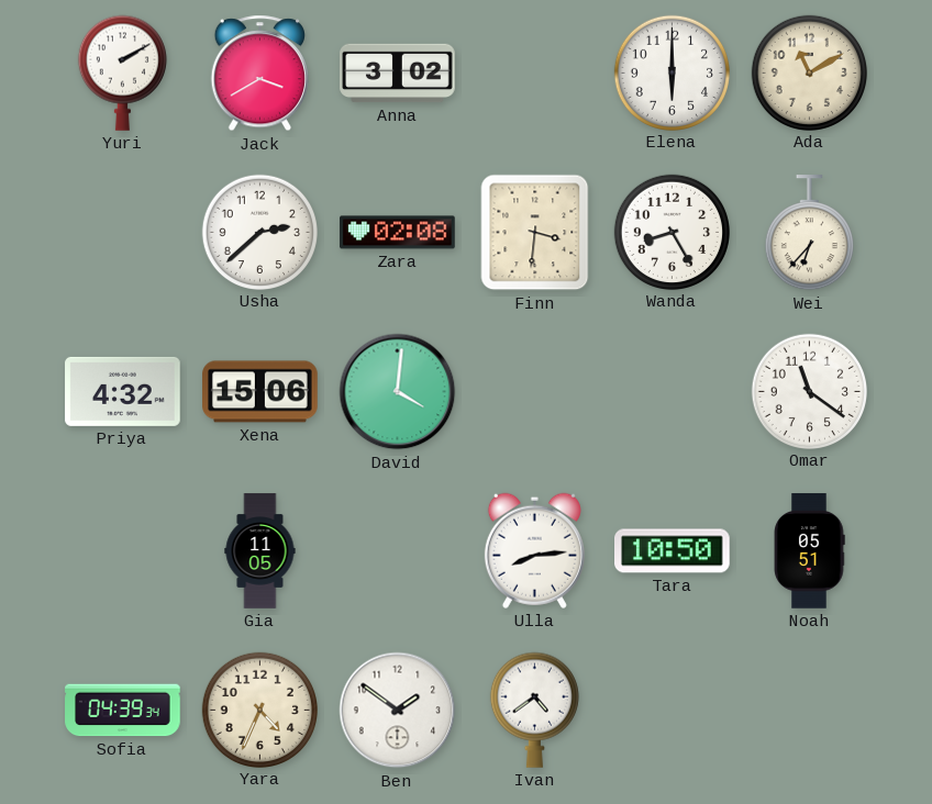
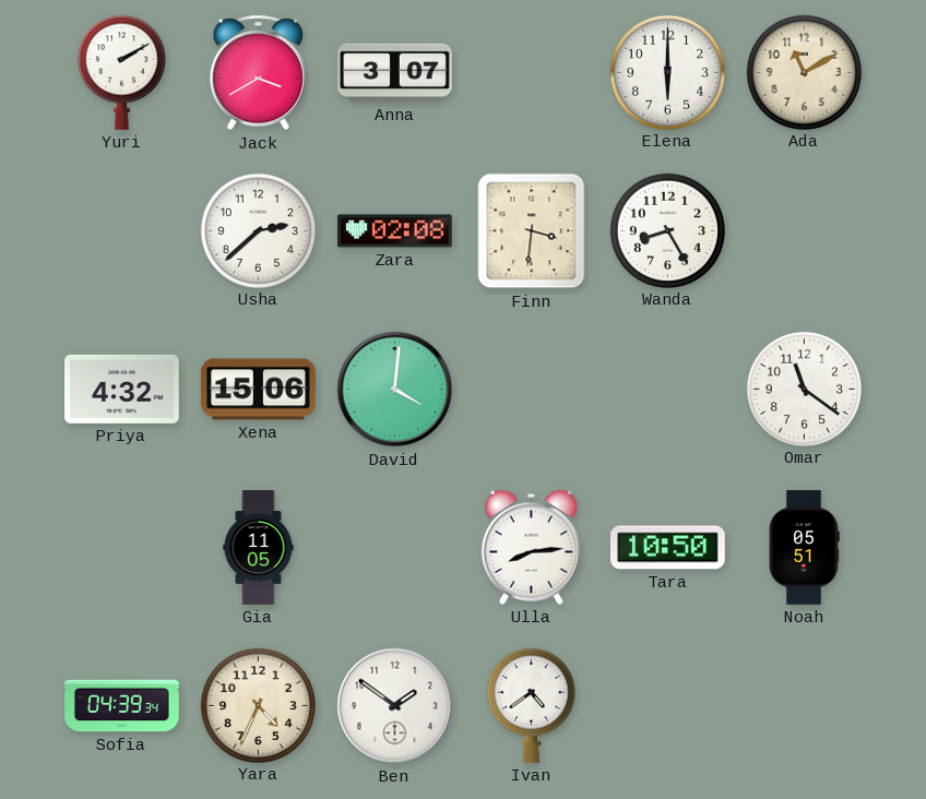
Anna: 3:02 -> 3:07 (395, 73)
Wei: 6:37 -> none (809, 233)
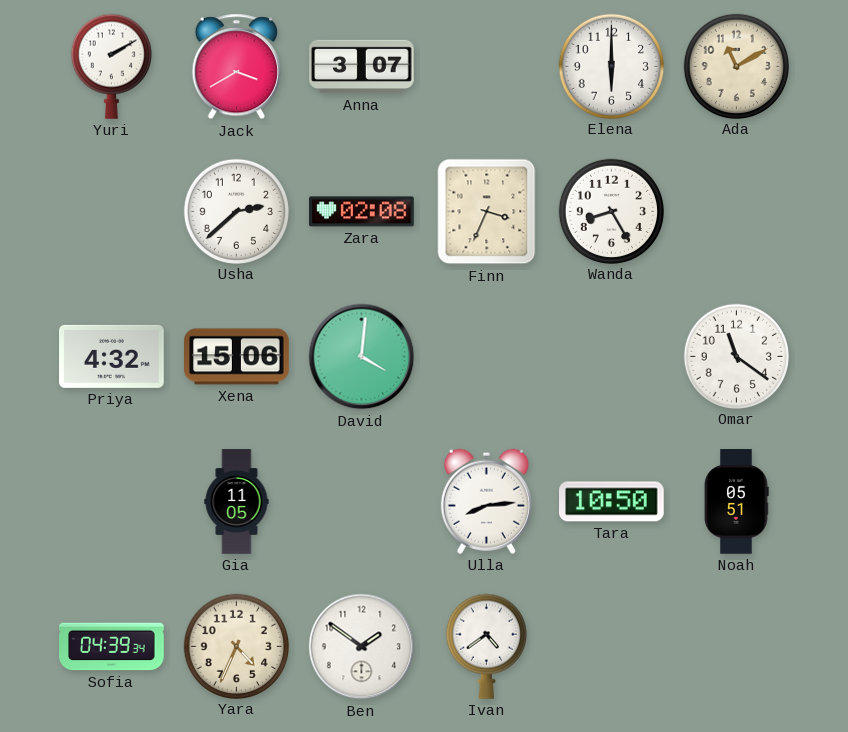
Finn: 3:31 -> 3:34 (487, 212)
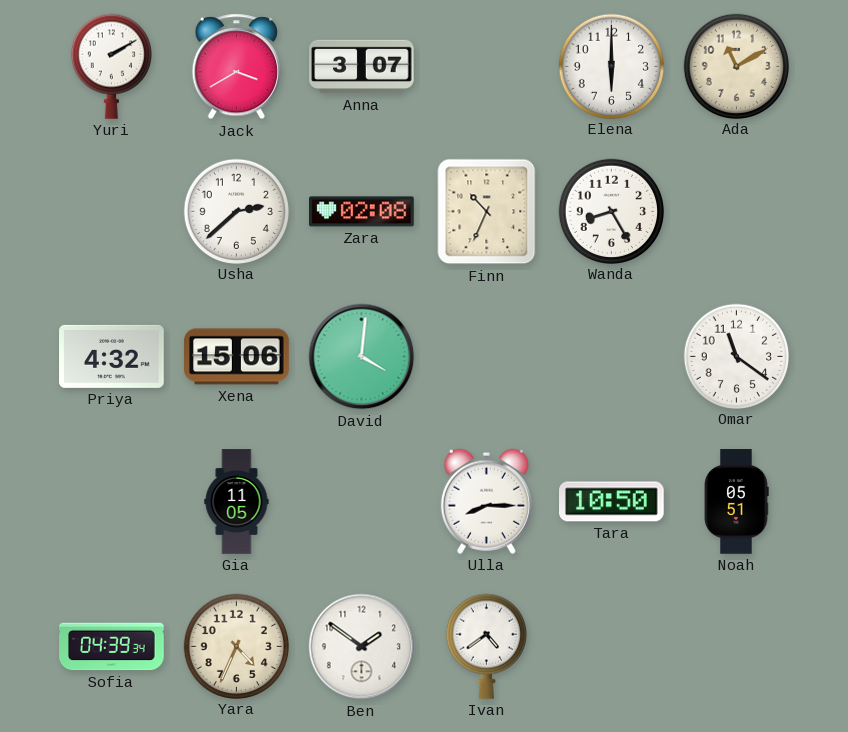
Finn: 3:34 -> 10:34 (487, 212)
Ulla: 8:14 -> 8:15 (486, 501)
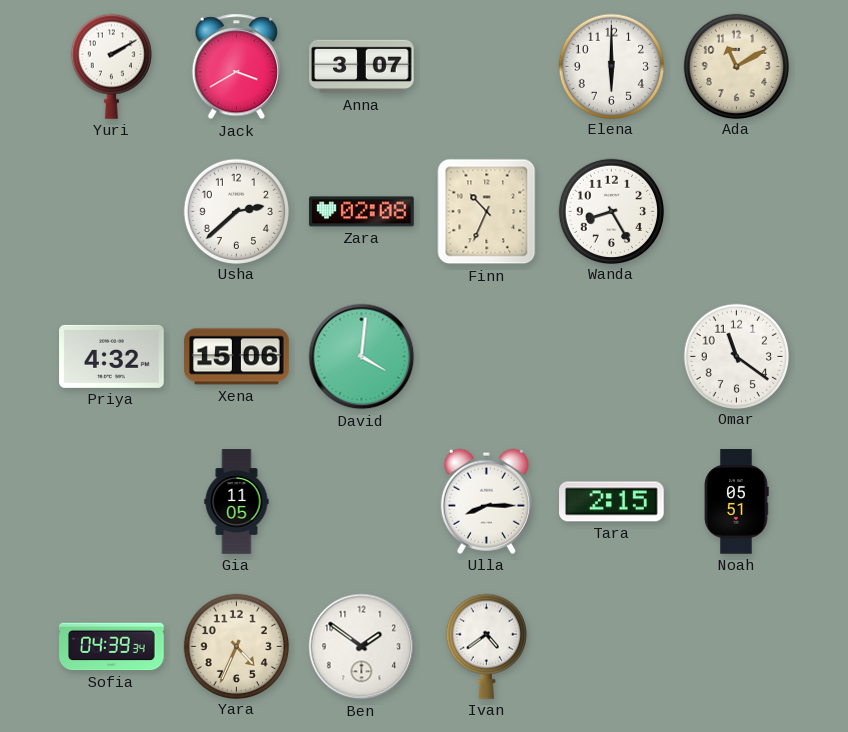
Tara: 10:50 -> 2:15 (612, 502)
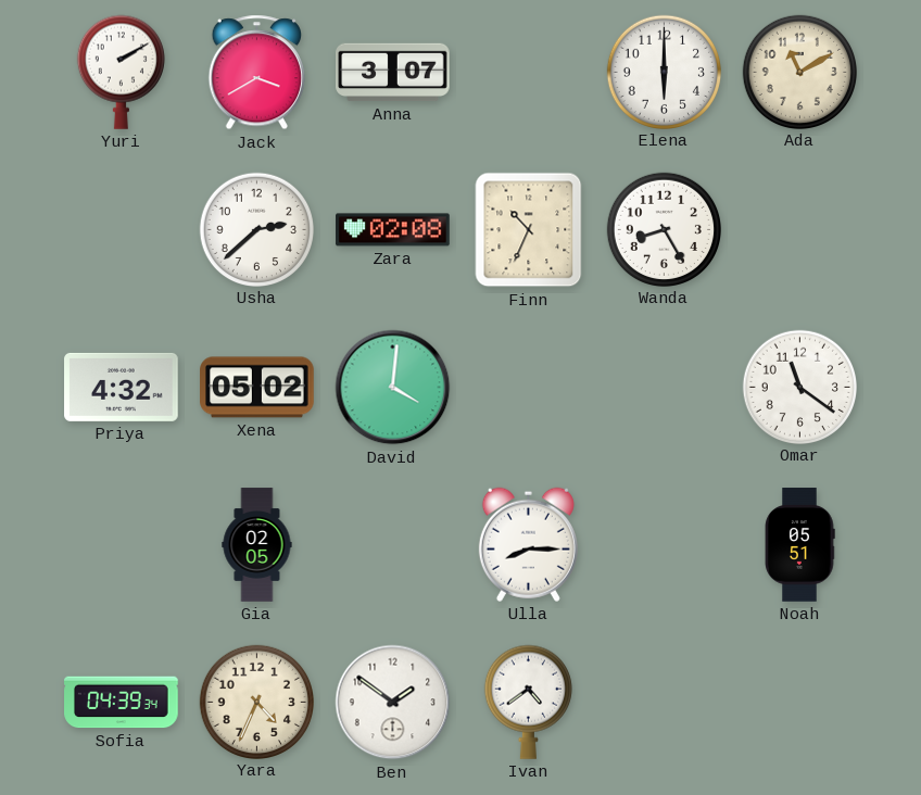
Xena: 15:06 -> 05:02 (257, 388)
Gia: 11:05 -> 02:05 (257, 545)
Tara: 2:15 -> none (612, 502)
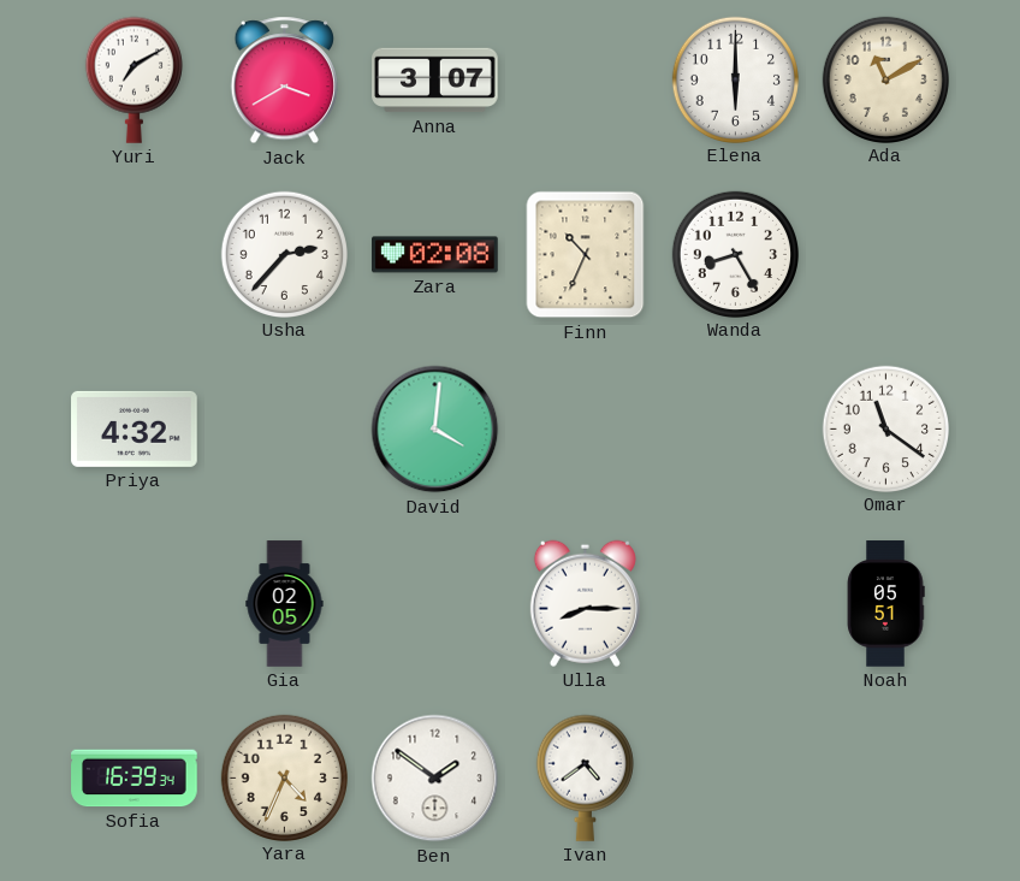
Yuri: 2:10 -> 7:10 (134, 79)
Usha: 2:38 -> 2:37 (284, 254)
Xena: 05:02 -> none (257, 388)
Sofia: 04:39 -> 16:39 (135, 779)
